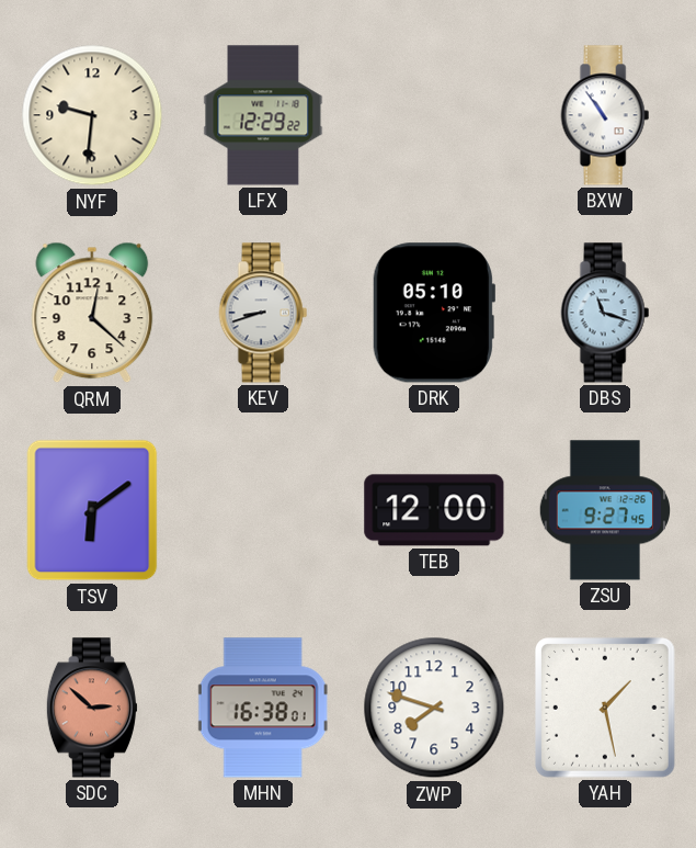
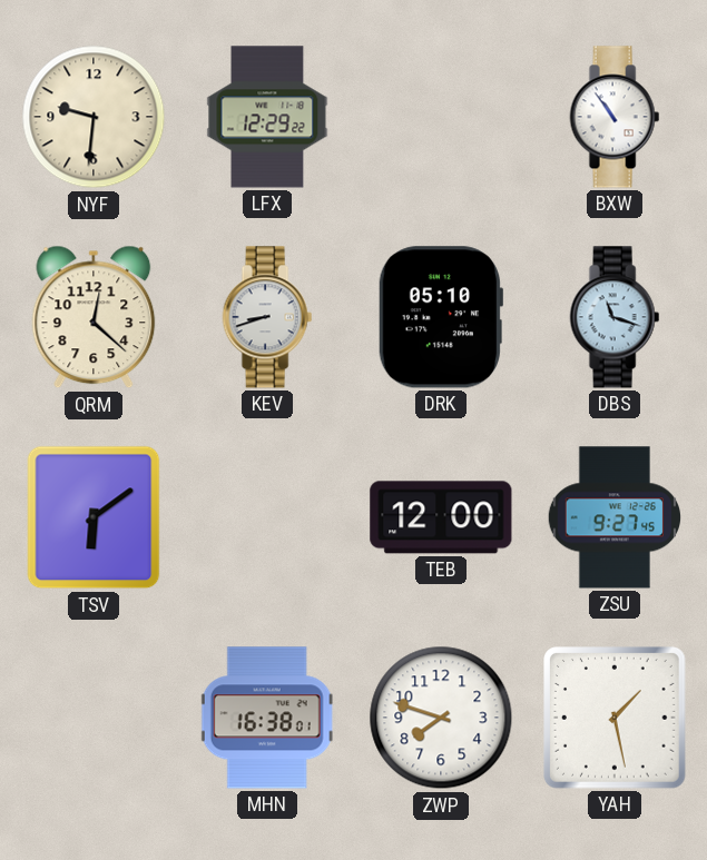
SDC: 2:52 -> none (92, 708)
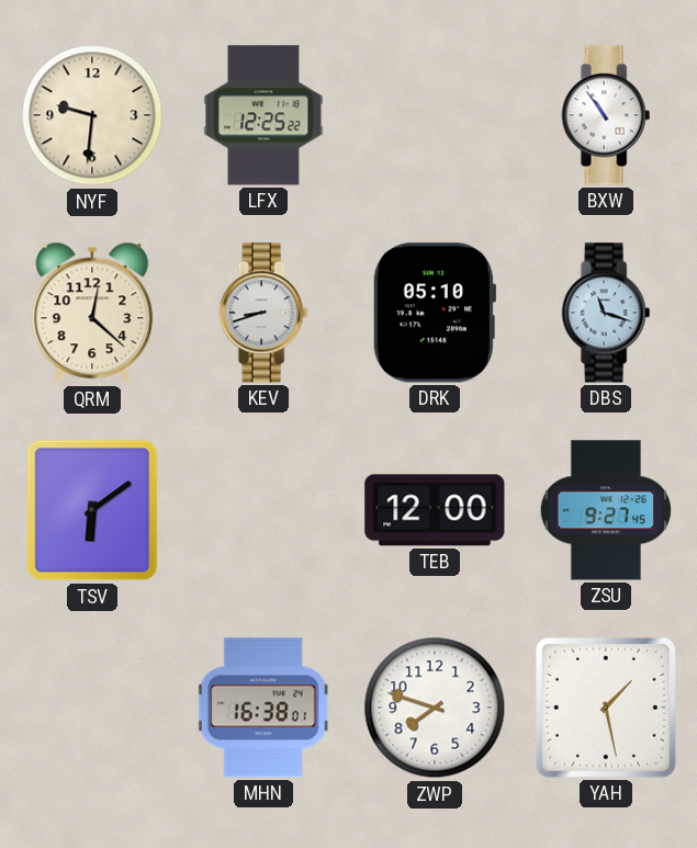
LFX: 12:29 -> 12:25 (263, 115)
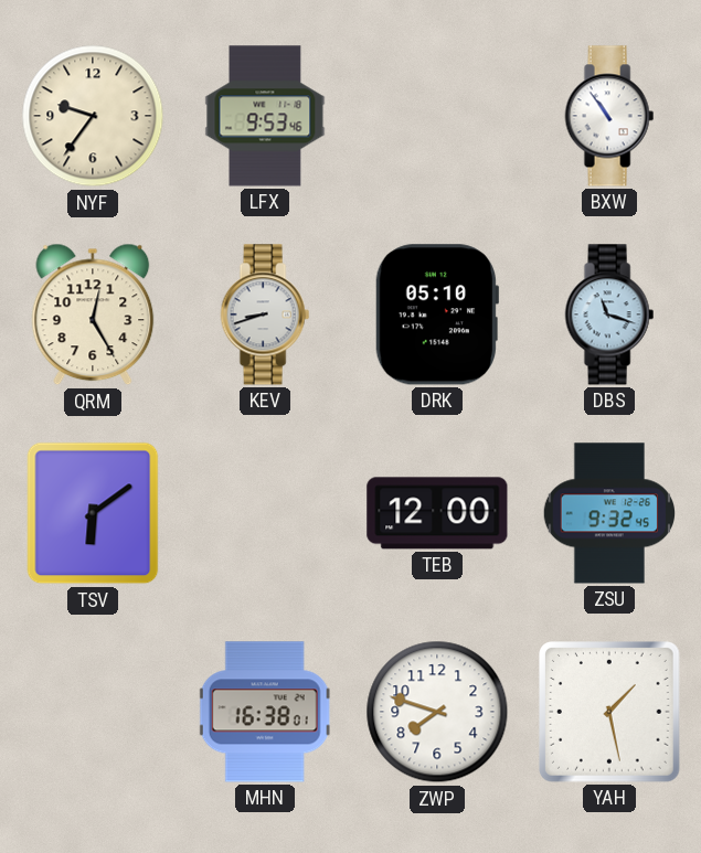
NYF: 9:31 -> 9:36 (93, 116)
LFX: 12:25 -> 9:53 (265, 116)
QRM: 12:22 -> 12:25 (93, 314)
ZSU: 9:27 -> 9:32 (608, 513)
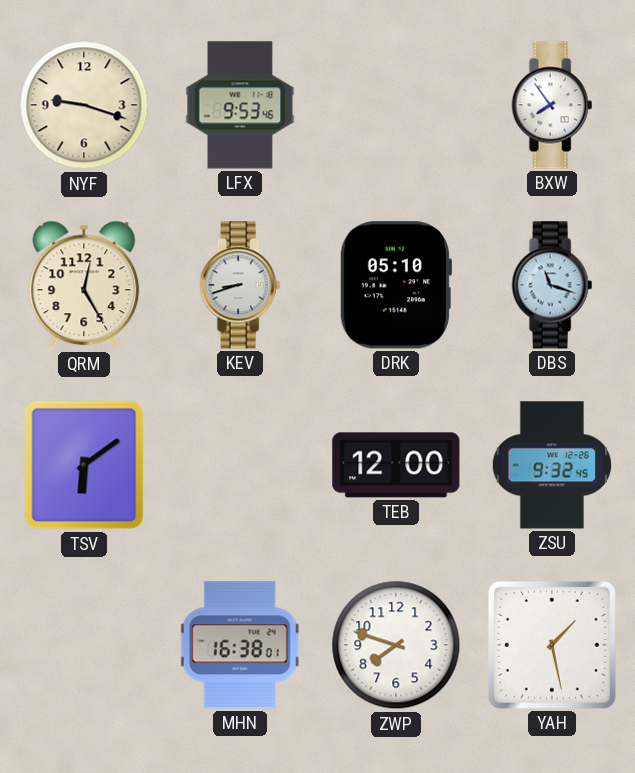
NYF: 9:36 -> 9:18 (84, 105)
BXW: 10:54 -> 7:54 (552, 105)
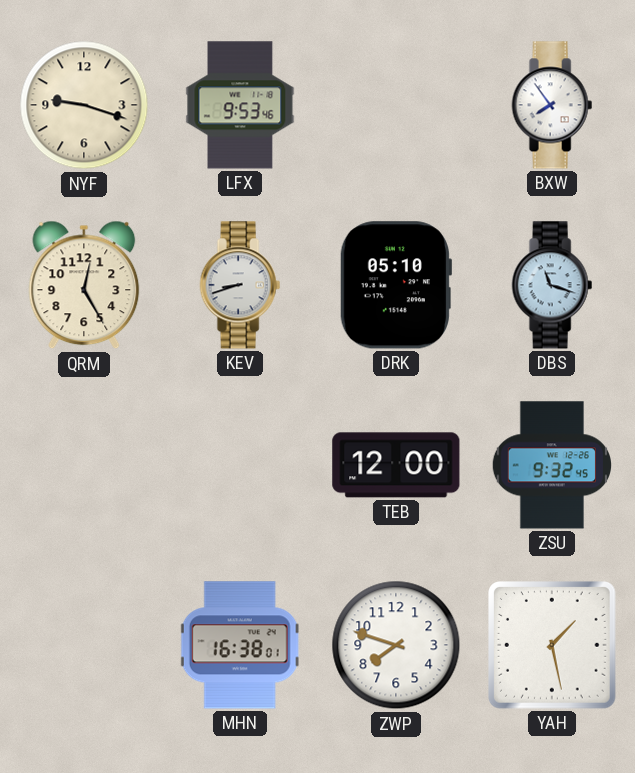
TSV: 6:09 -> none (84, 465)
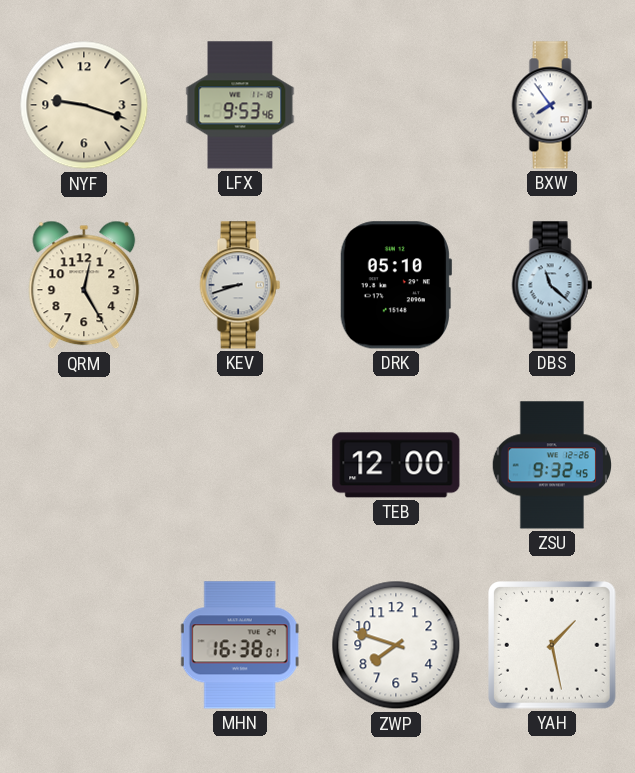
DBS: 11:18 -> 11:22 (552, 285)
